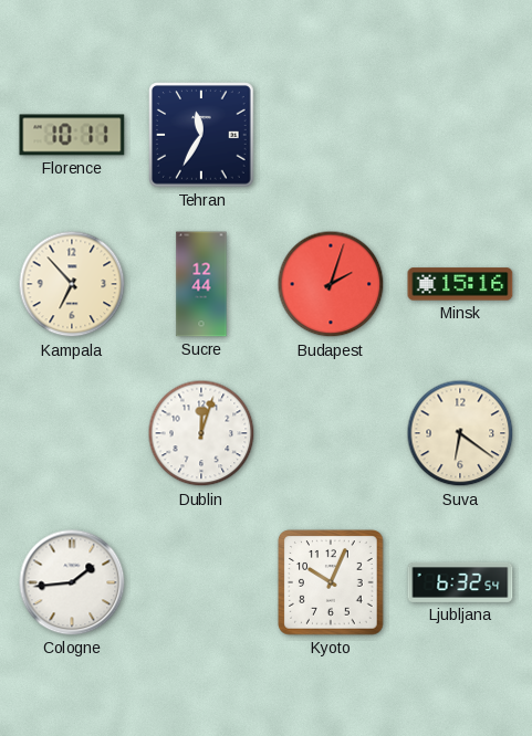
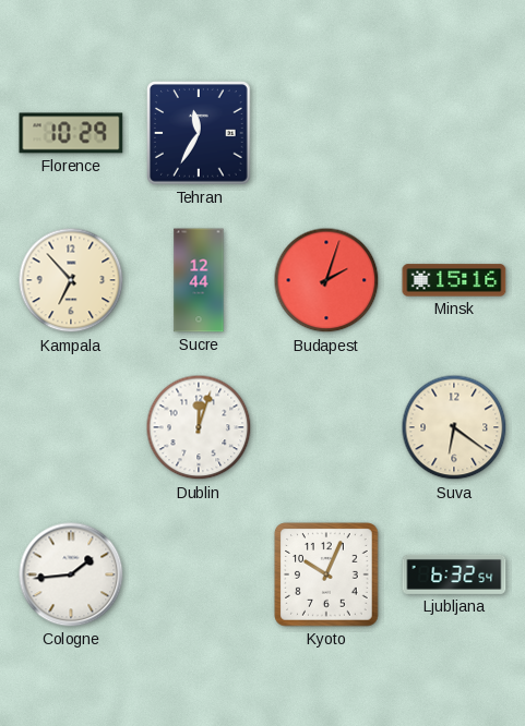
Florence: 10:11 -> 10:29 (71, 133)
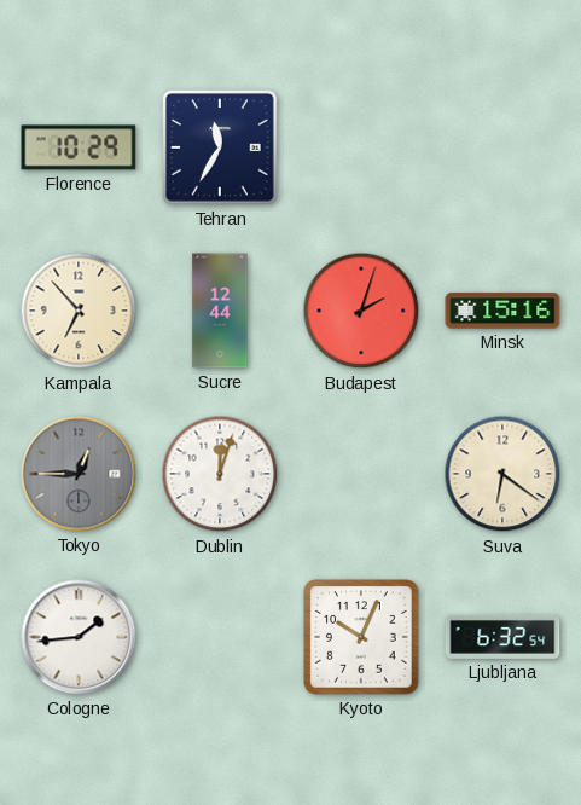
Tokyo: none -> 12:45 (79, 474)
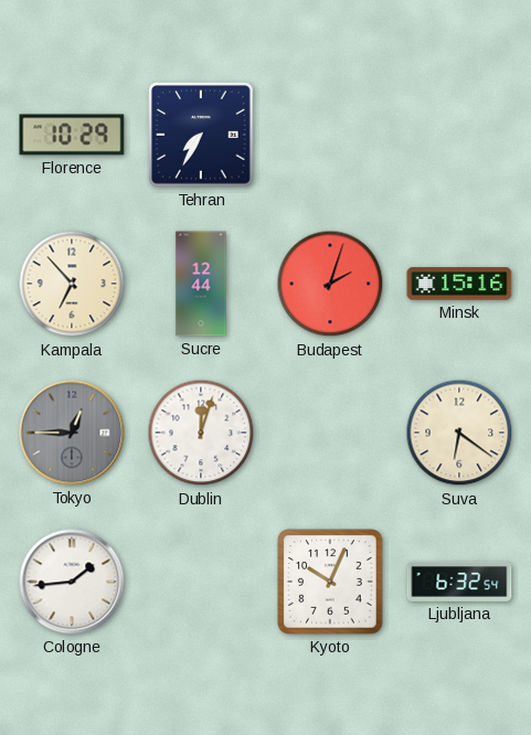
Tehran: 11:35 -> 7:35 (202, 136)
